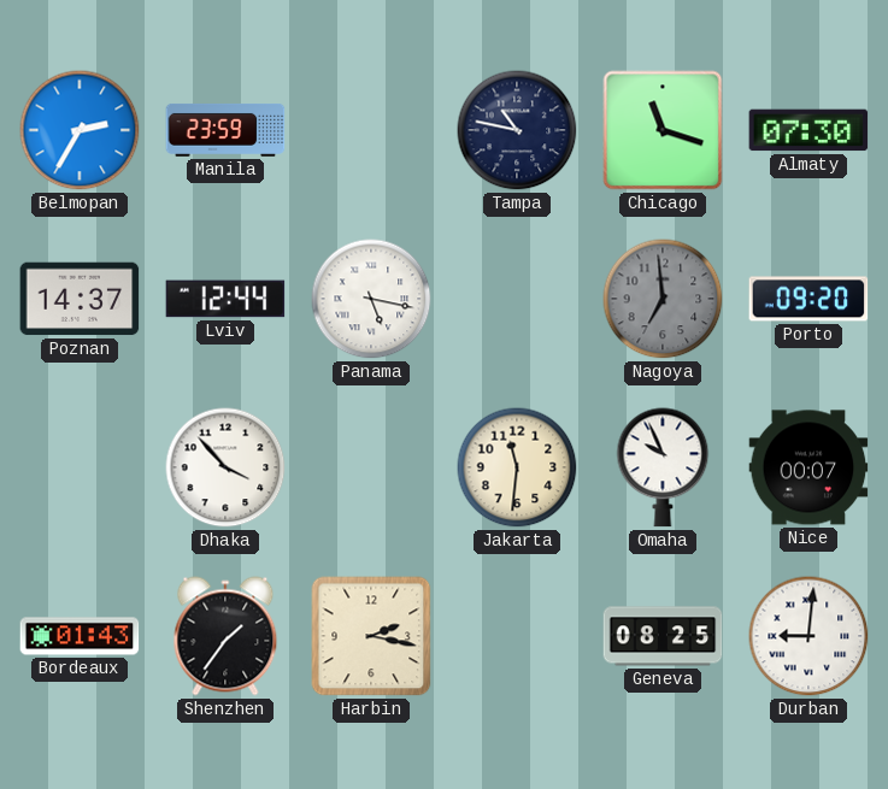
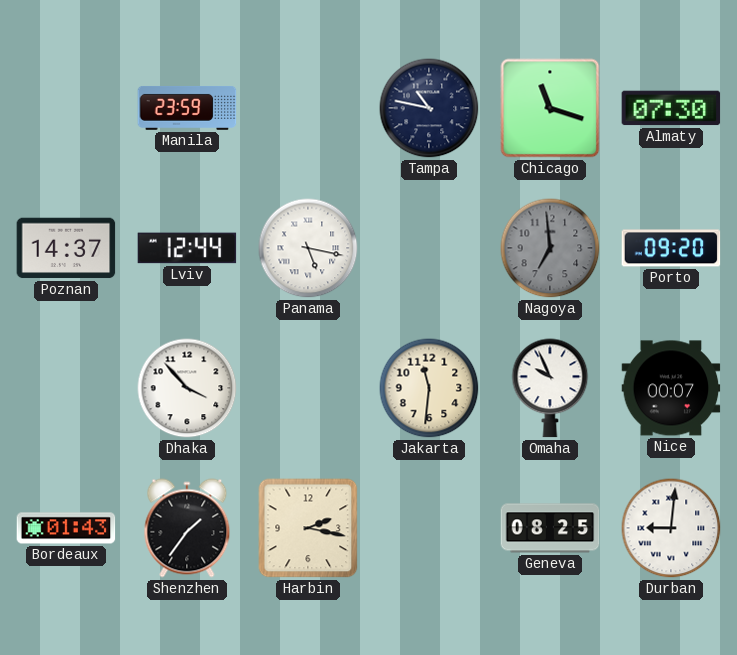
Belmopan: 2:35 -> none (80, 130)
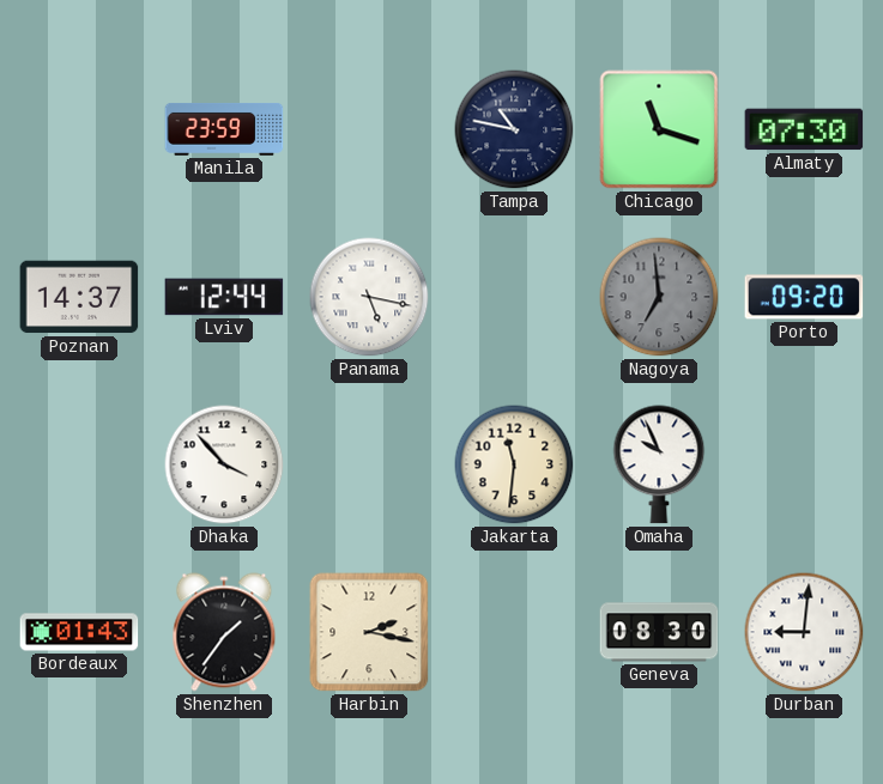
Nice: 00:07 -> none (671, 388)
Geneva: 08:25 -> 08:30 (659, 632)
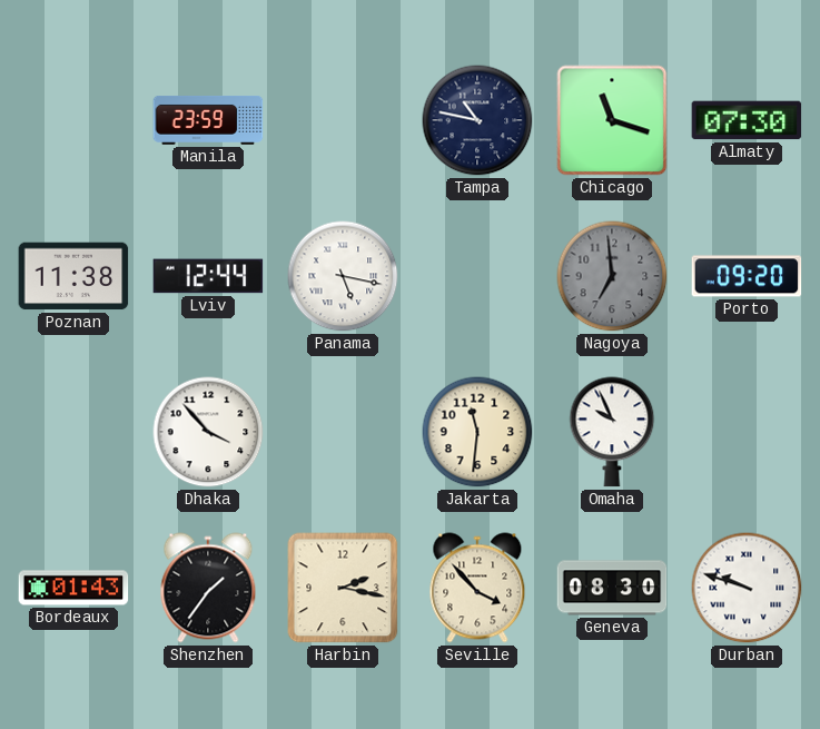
Poznan: 14:37 -> 11:38 (73, 276)
Seville: none -> 3:53 (477, 588)
Durban: 9:01 -> 9:48 (747, 588)
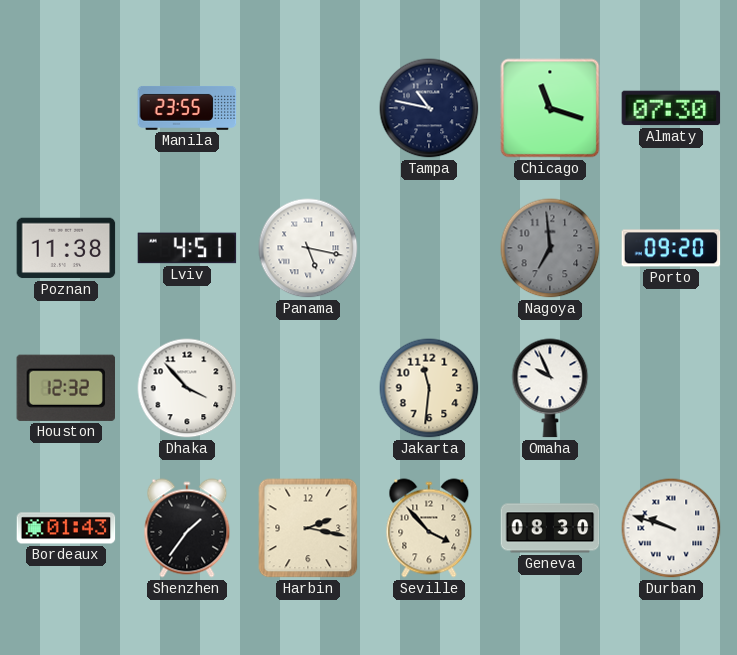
Manila: 23:59 -> 23:55 (187, 108)
Lviv: 12:44 -> 4:51 (187, 248)
Houston: none -> 12:32 (66, 388)
